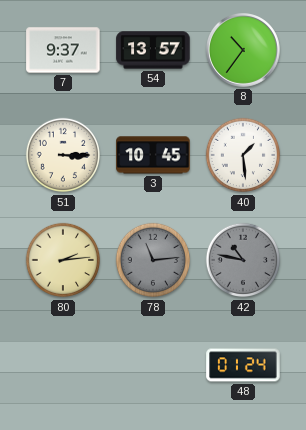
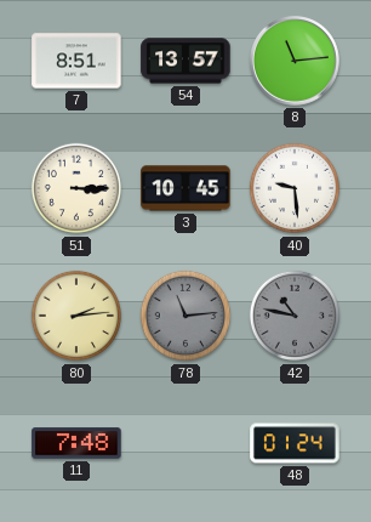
7: 9:37 -> 8:51 (76, 61)
8: 10:36 -> 11:14 (296, 62)
40: 1:29 -> 9:29 (295, 188)
11: none -> 7:48 (76, 443)
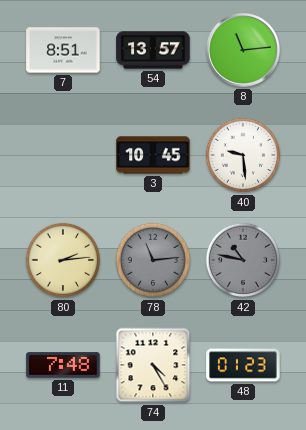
51: 3:15 -> none (76, 188)
74: none -> 4:25 (153, 365)
48: 01:24 -> 01:23 (243, 365)
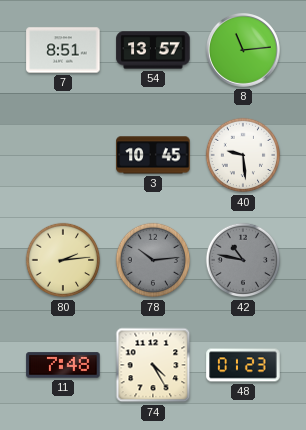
78: 11:14 -> 10:14 (153, 260)
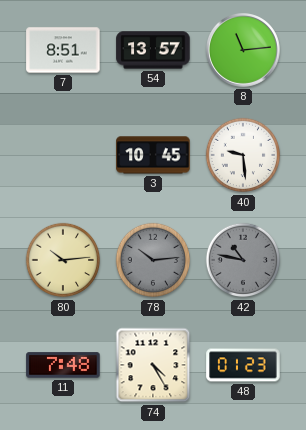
80: 2:14 -> 10:14 (63, 260)
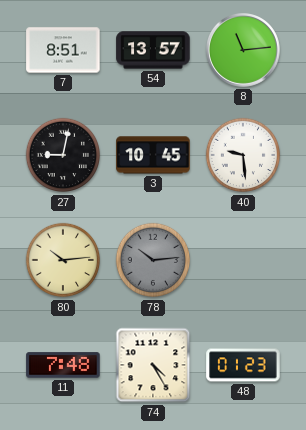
27: none -> 9:02 (63, 155)
42: 10:47 -> none (243, 260)
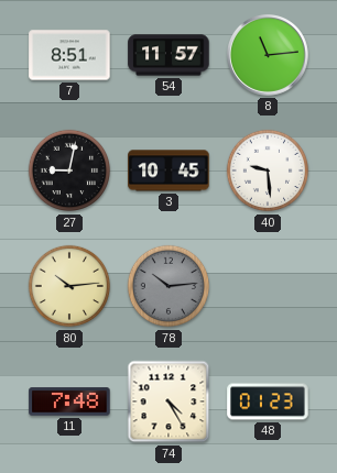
54: 13:57 -> 11:57 (168, 55)
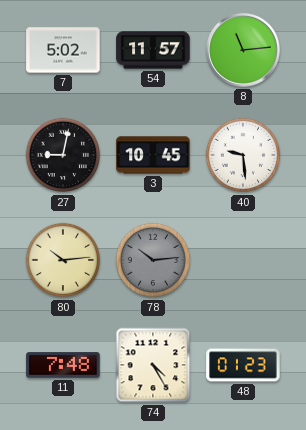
7: 8:51 -> 5:02 (63, 50)
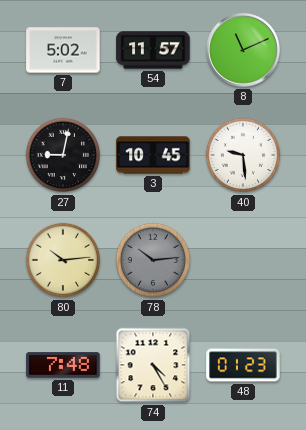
8: 11:14 -> 11:11 (244, 51)
